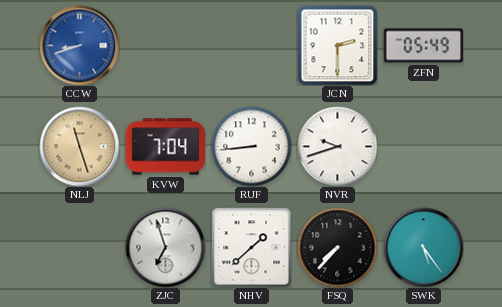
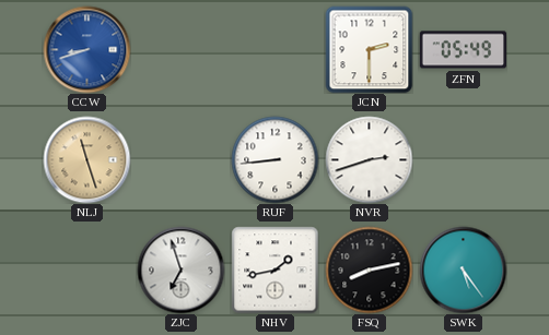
KVW: 7:04 -> none (165, 147)
NVR: 9:42 -> 2:42 (369, 159)
NHV: 1:38 -> 1:43 (274, 270)
FSQ: 7:37 -> 8:13 (369, 270)
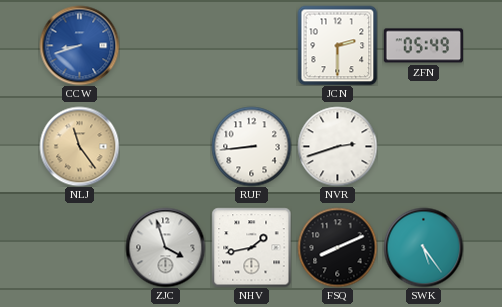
NLJ: 11:27 -> 11:24 (79, 146)
ZJC: 6:57 -> 3:57 (165, 247)
FSQ: 8:13 -> 8:11 (337, 247)
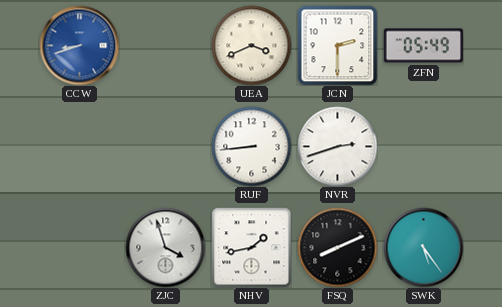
UEA: none -> 3:41 (251, 45)
NLJ: 11:24 -> none (79, 146)
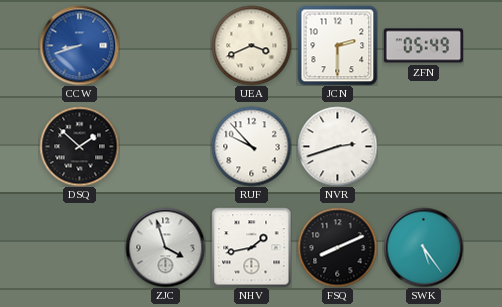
DSQ: none -> 1:52 (79, 146)
RUF: 8:44 -> 9:53 (251, 146)
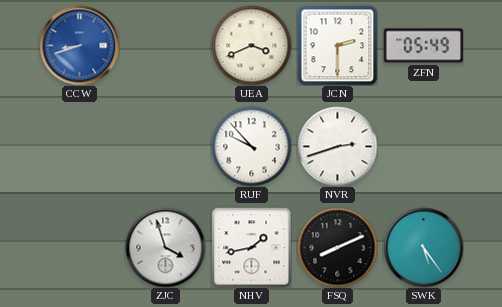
DSQ: 1:52 -> none (79, 146)
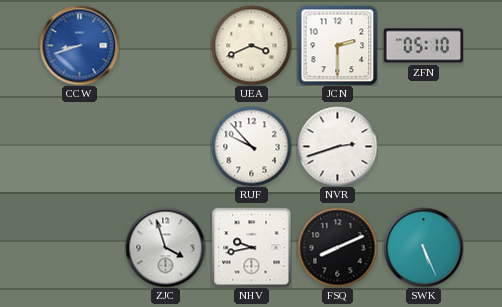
ZFN: 05:49 -> 05:10 (423, 46)
NHV: 1:43 -> 9:43 (251, 247)
SWK: 5:24 -> 5:26 (423, 247)
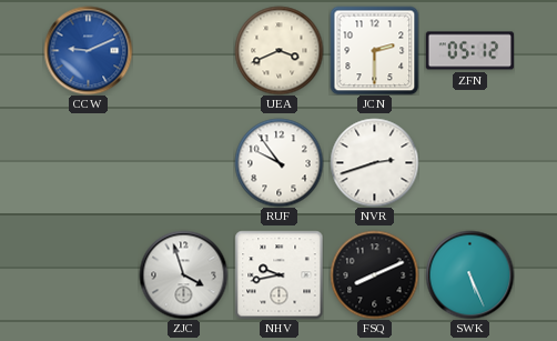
CCW: 8:42 -> 9:11 (88, 50)
ZFN: 05:10 -> 05:12 (469, 51)
RUF: 9:53 -> 9:54 (278, 162)
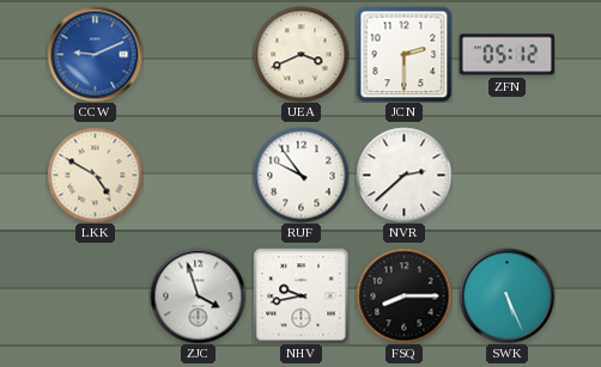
LKK: none -> 4:50 (95, 175)
NVR: 2:42 -> 2:38 (403, 175)
FSQ: 8:11 -> 8:15 (403, 295)
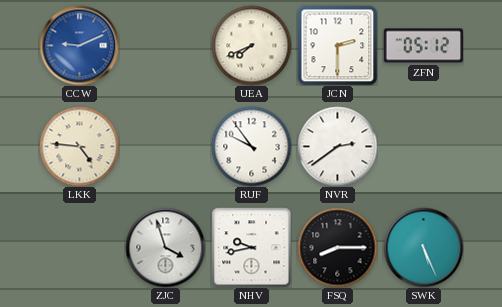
UEA: 3:41 -> 7:41 (251, 45)
LKK: 4:50 -> 4:46 (79, 146)
NVR: 2:38 -> 2:39 (337, 146)
